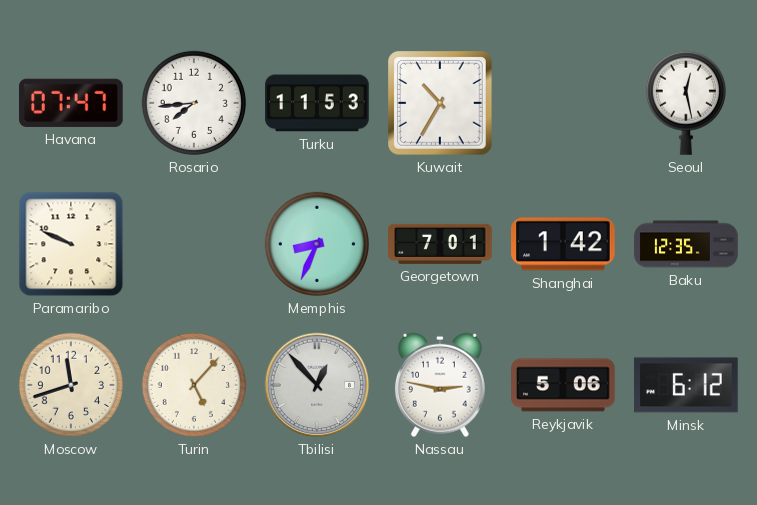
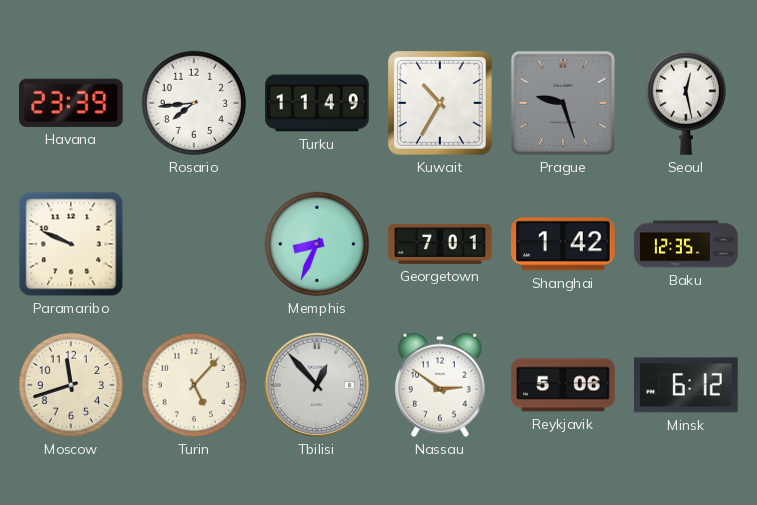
Havana: 07:47 -> 23:39 (72, 103)
Turku: 11:53 -> 11:49 (317, 103)
Prague: none -> 9:27 (563, 103)
Nassau: 2:47 -> 2:51 (440, 385)
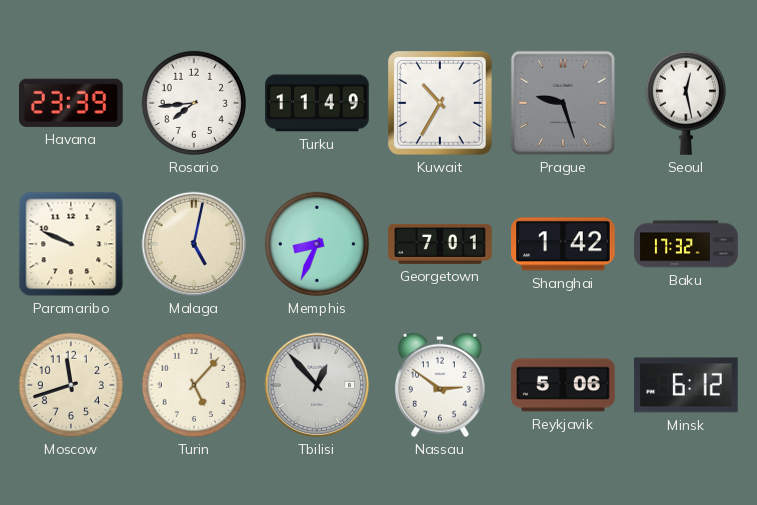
Malaga: none -> 5:02 (194, 244)
Baku: 12:35 -> 17:32 (686, 244)
